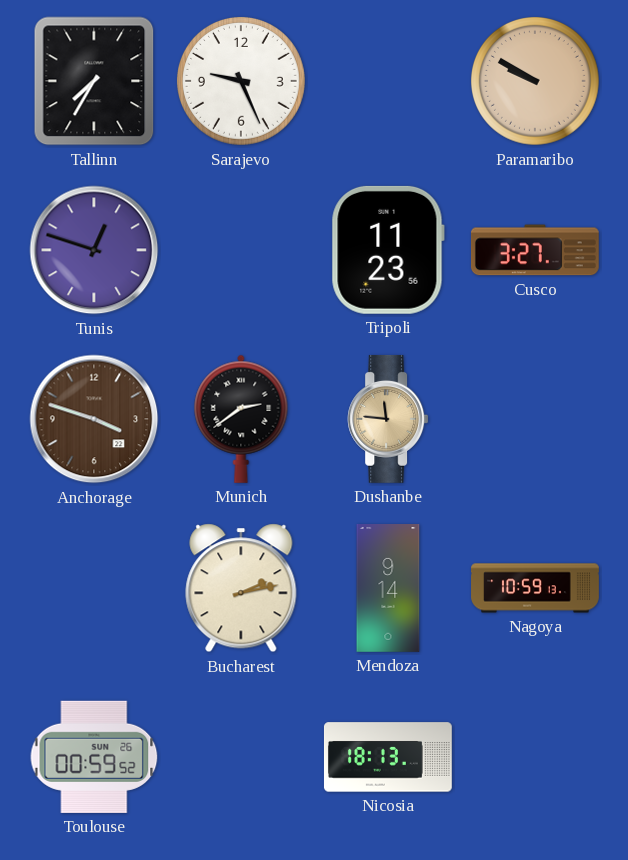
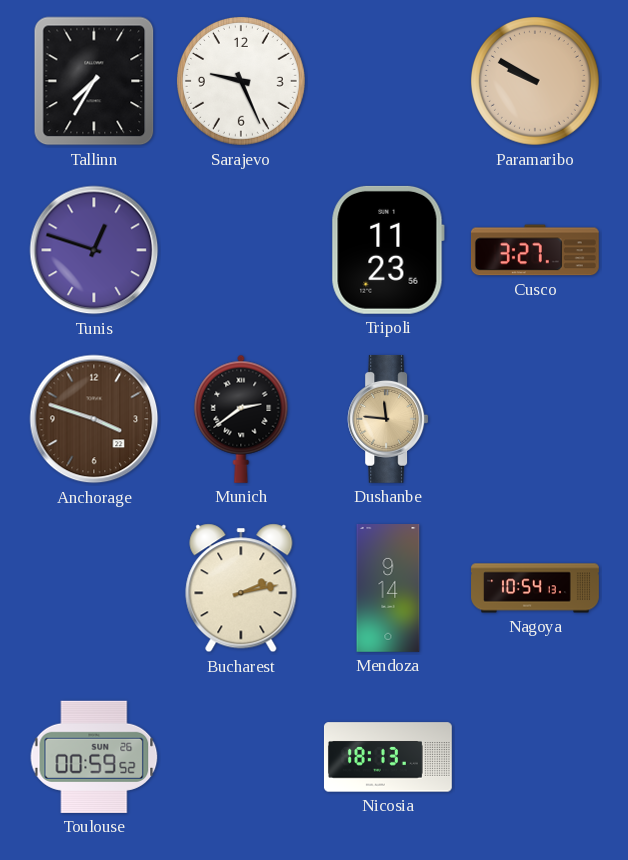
Nagoya: 10:59 -> 10:54 (535, 588)
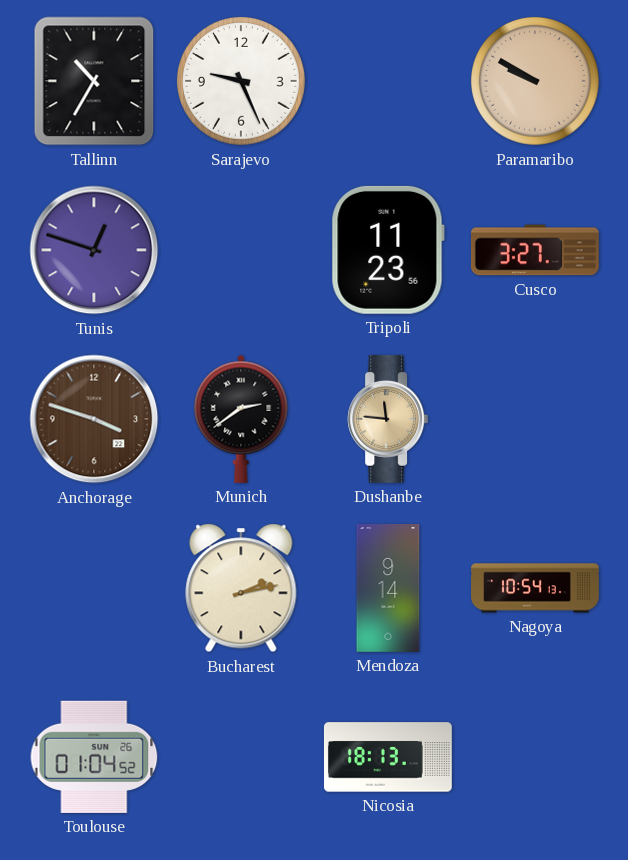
Tallinn: 7:35 -> 10:35 (94, 81)
Toulouse: 00:59 -> 01:04 (94, 757)
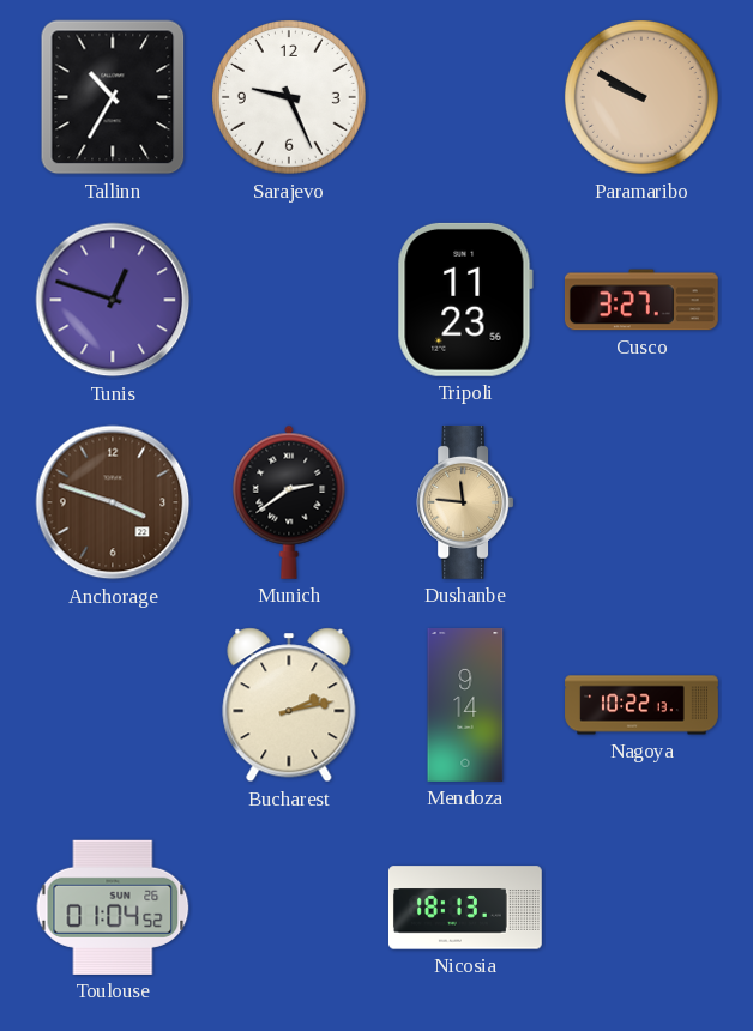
Nagoya: 10:54 -> 10:22 (641, 705)
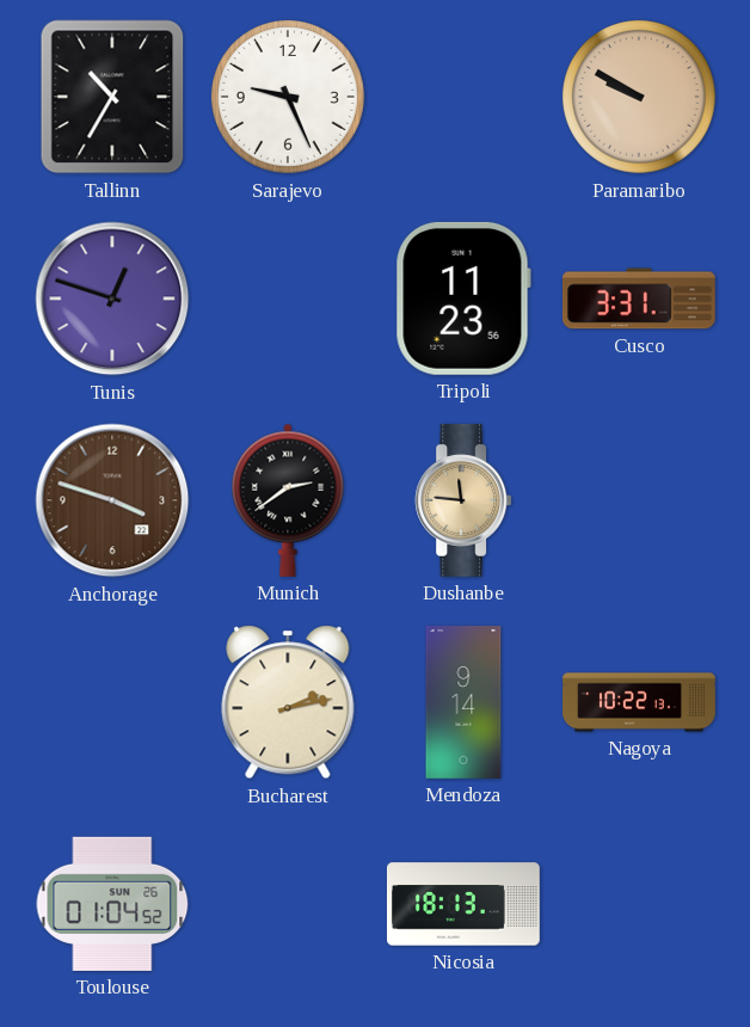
Cusco: 3:27 -> 3:31 (639, 299)
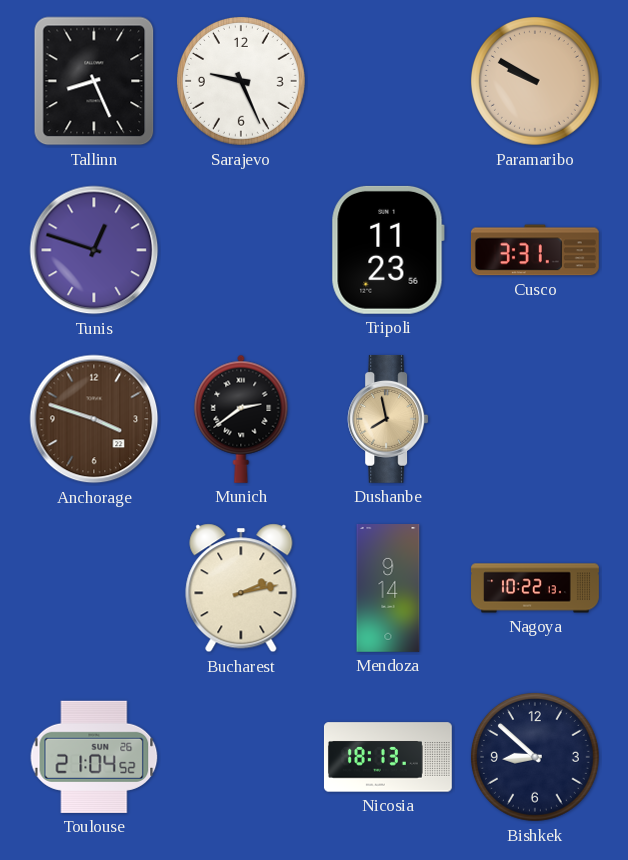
Tallinn: 10:35 -> 8:26 (94, 81)
Dushanbe: 11:46 -> 7:58 (388, 419)
Toulouse: 01:04 -> 21:04 (94, 757)
Bishkek: none -> 8:52 (535, 757)
